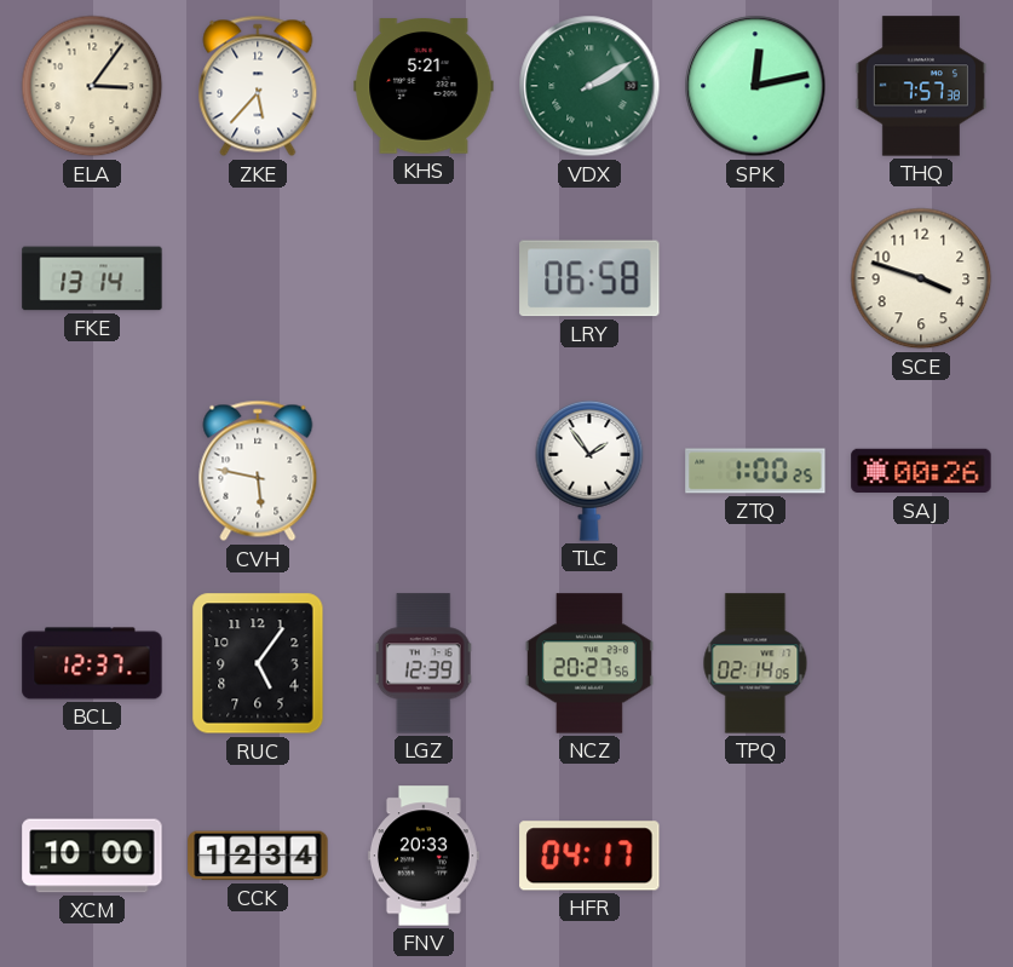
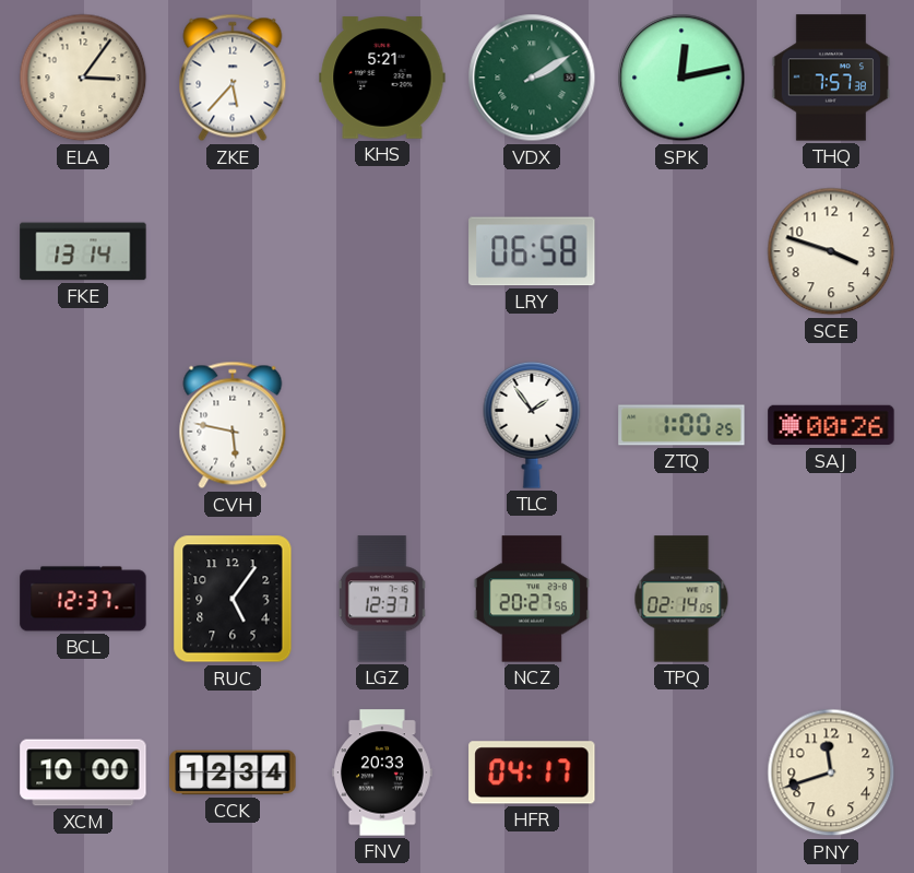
LGZ: 12:39 -> 12:37 (382, 599)
PNY: none -> 11:42 (831, 772)
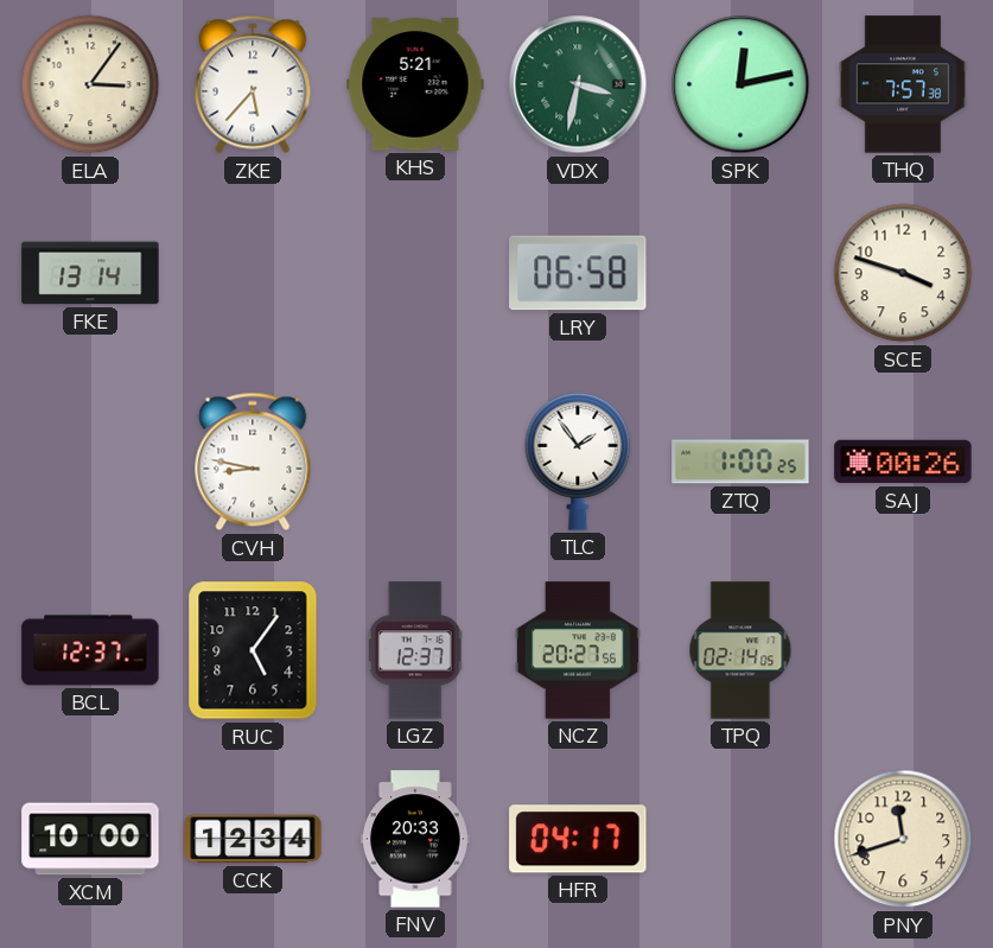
VDX: 2:10 -> 3:32 (578, 84)
CVH: 5:47 -> 8:47 (253, 462)
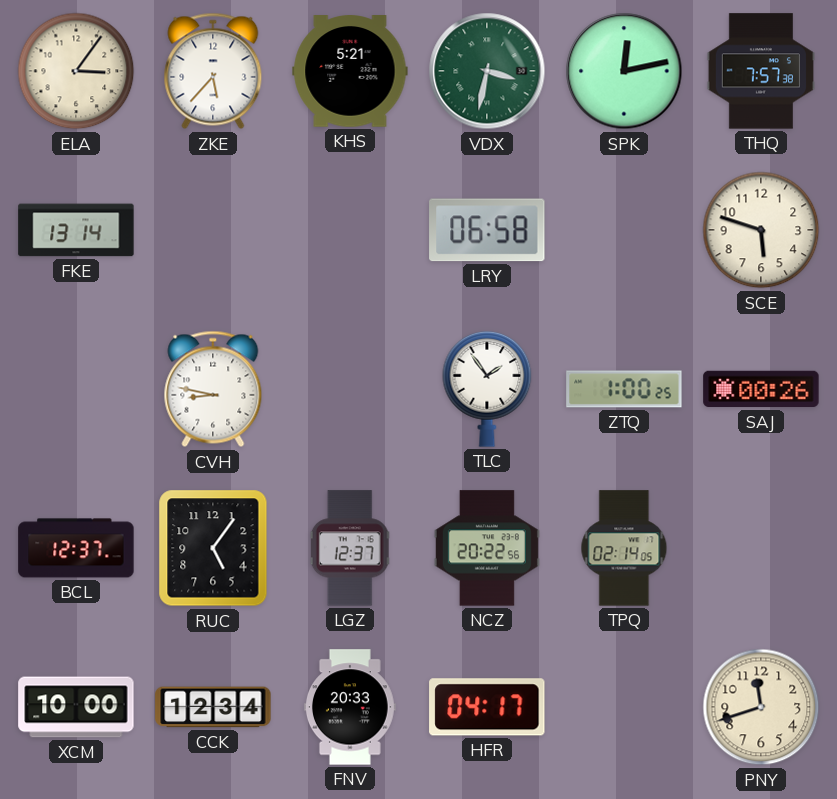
SCE: 3:48 -> 5:48 (761, 230)
NCZ: 20:27 -> 20:22 (487, 548)
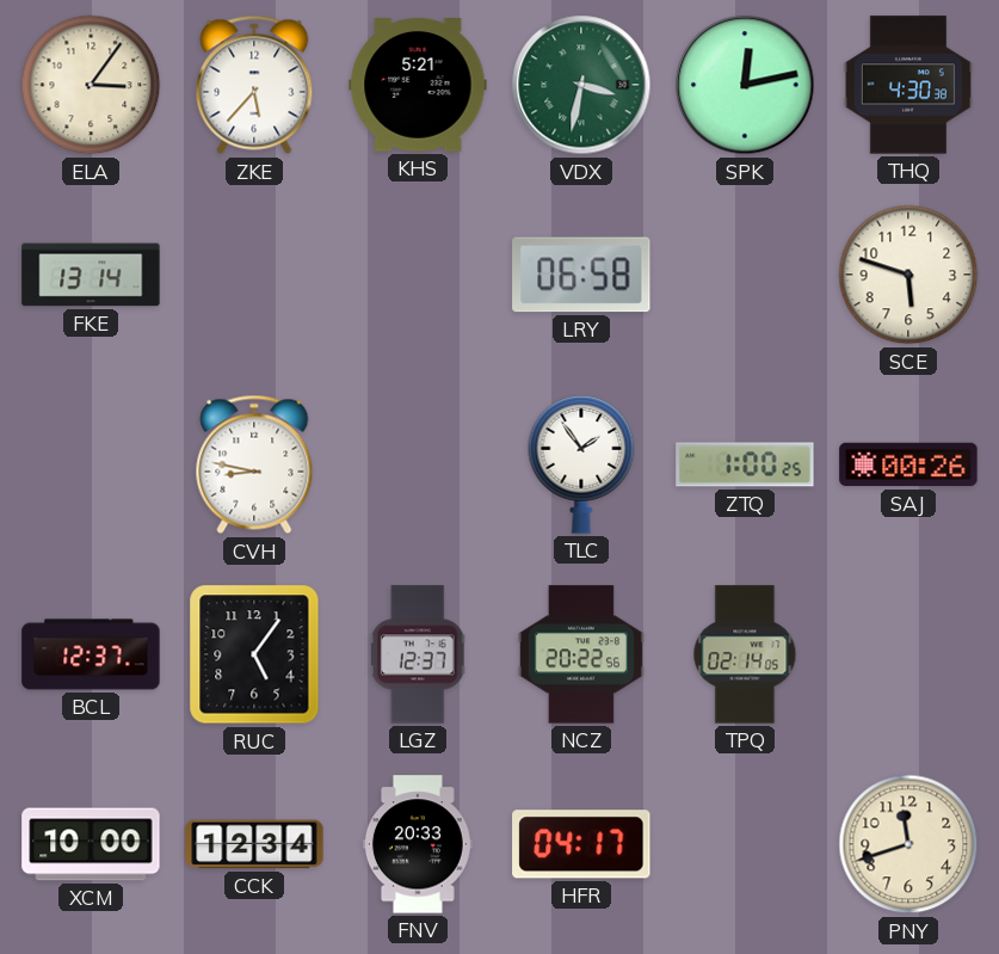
THQ: 7:57 -> 4:30 (908, 85)
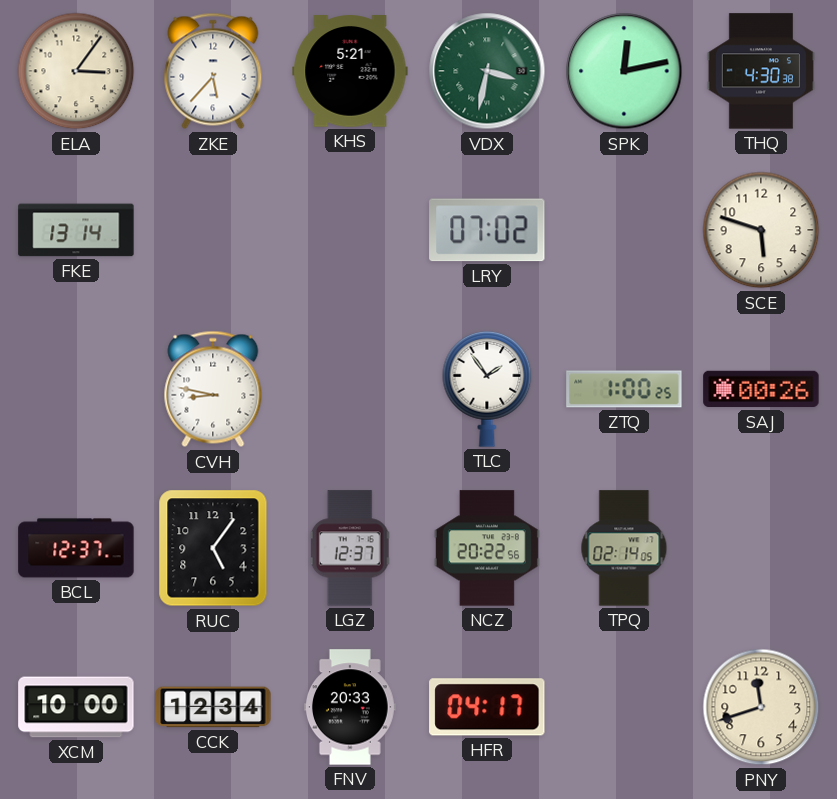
LRY: 06:58 -> 07:02 (487, 230)
